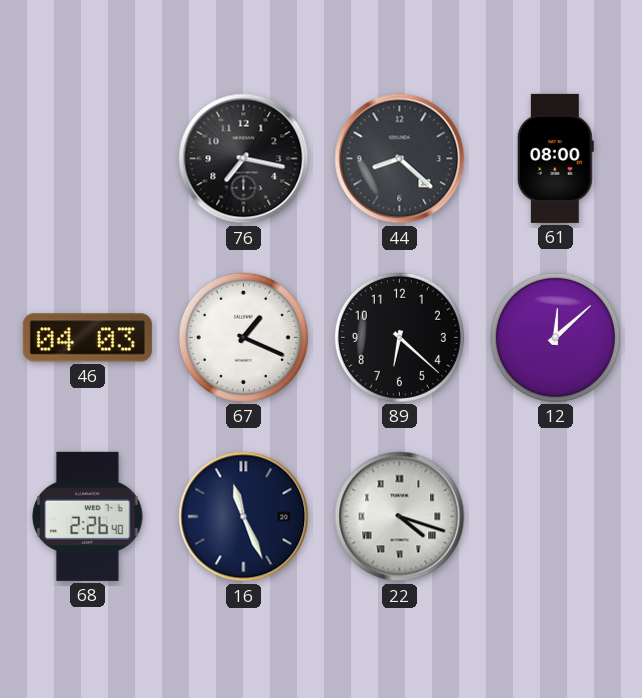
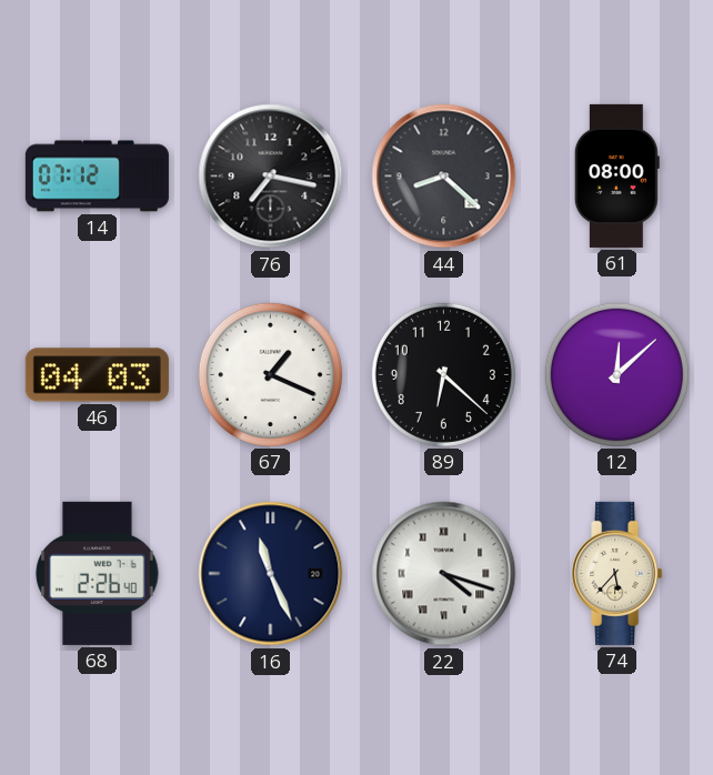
14: none -> 07:12 (97, 177)
74: none -> 5:37 (617, 573)
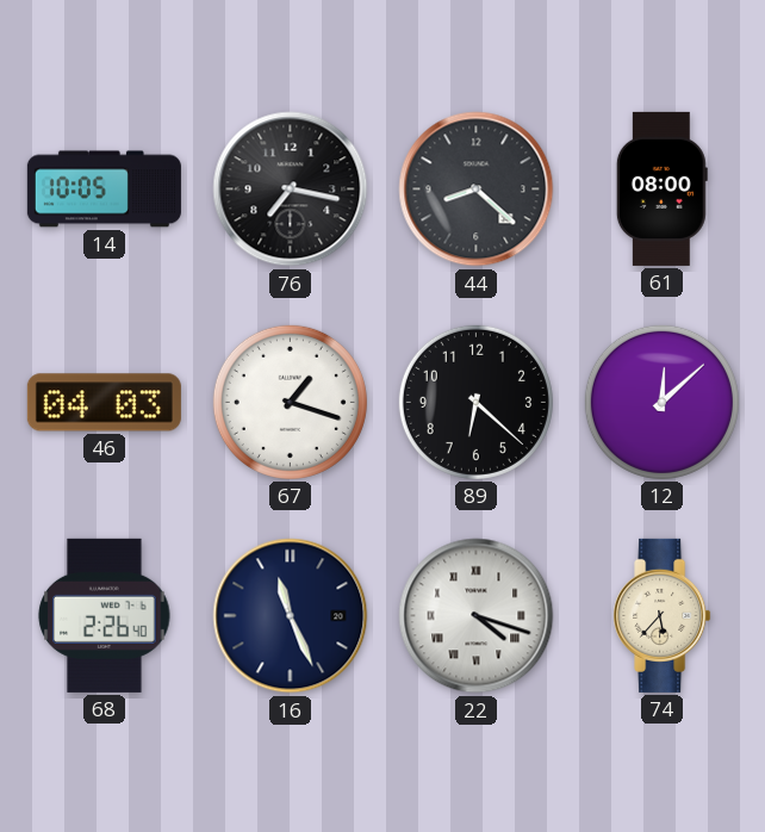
14: 07:12 -> 10:05 (104, 190)
67: 1:19 -> 1:18 (290, 402)
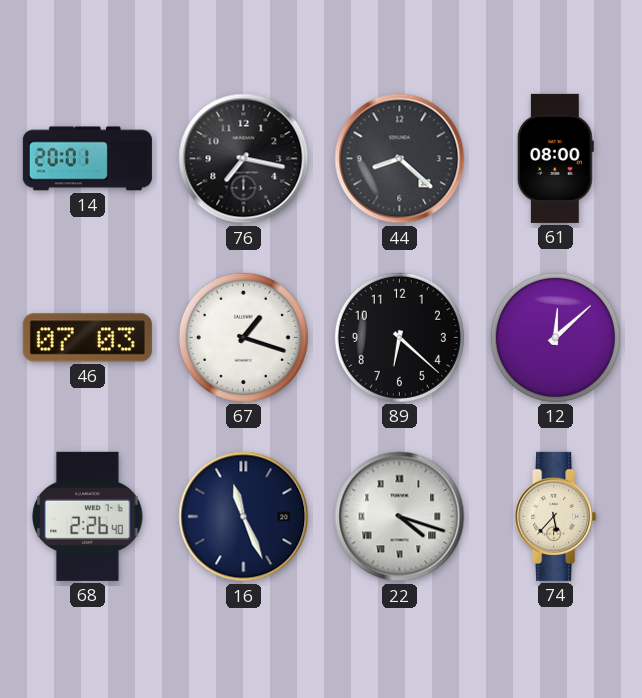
14: 10:05 -> 20:01 (87, 159)
46: 04:03 -> 07:03 (87, 338)
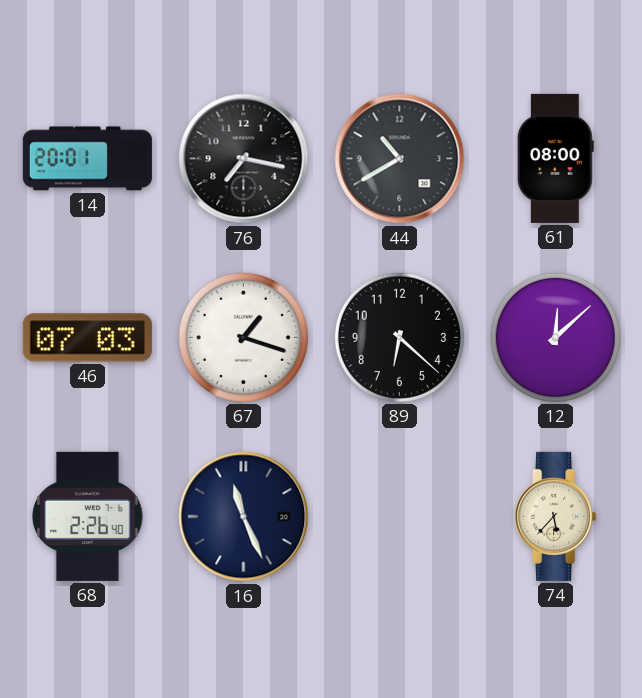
44: 8:22 -> 10:40 (400, 159)
22: 4:18 -> none (400, 517)
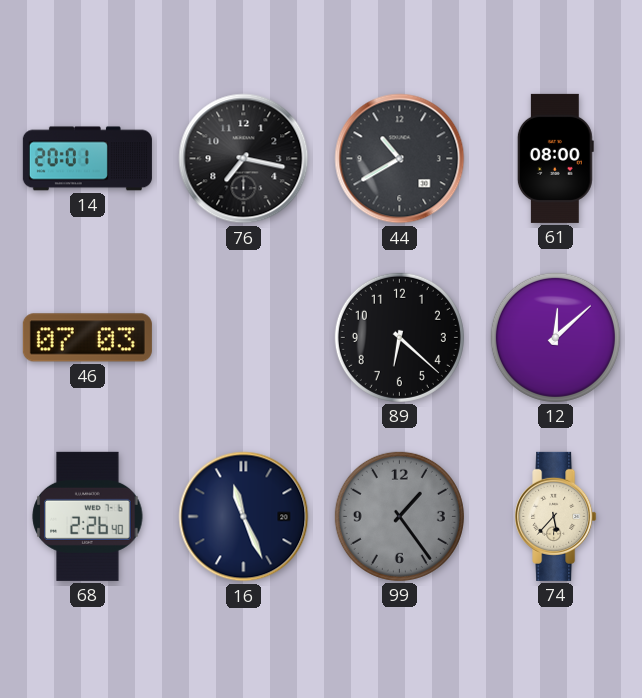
67: 1:18 -> none (243, 337)
99: none -> 1:24 (399, 516)
